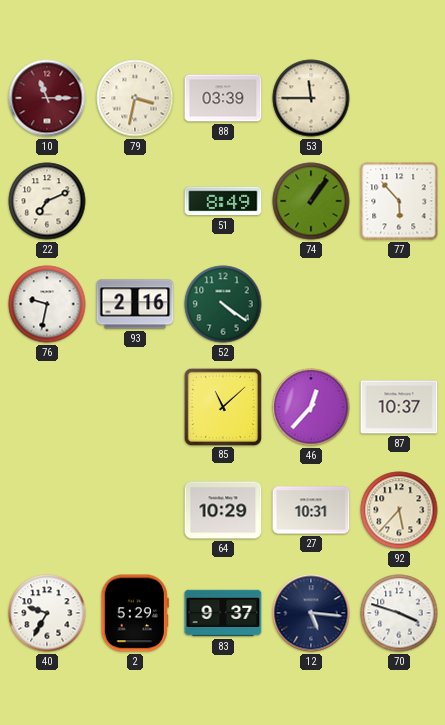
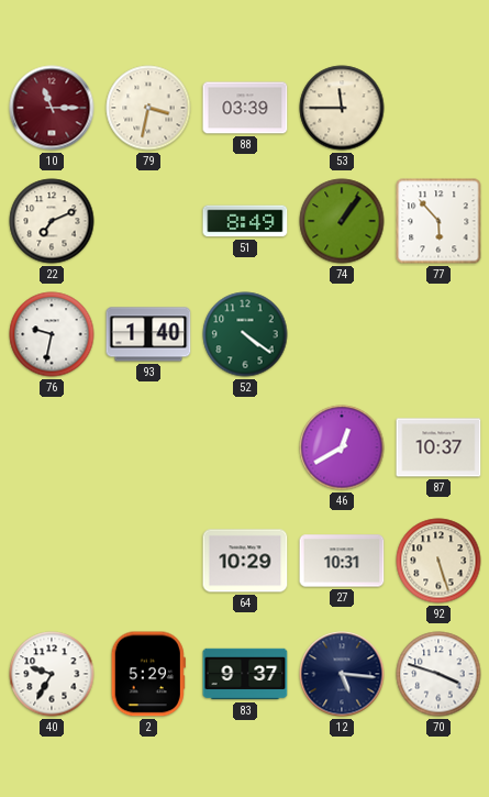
93: 2:16 -> 1:40 (148, 334)
85: 11:08 -> none (222, 406)
46: 12:37 -> 12:40 (342, 447)
92: 5:37 -> 5:27 (438, 561)
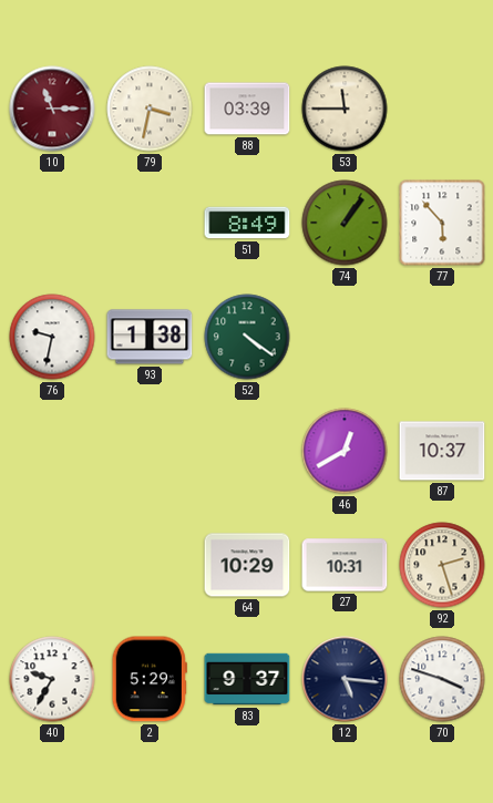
22: 7:11 -> none (52, 221)
93: 1:40 -> 1:38 (150, 337)
92: 5:27 -> 2:27 (442, 565)
